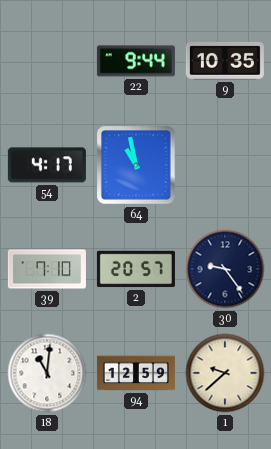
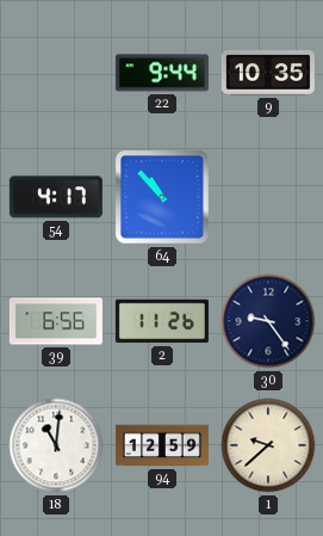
64: 10:58 -> 10:53 (162, 197)
39: 7:10 -> 6:56 (56, 321)
2: 20:57 -> 11:26 (162, 321)
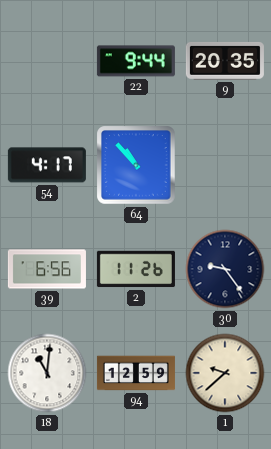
9: 10:35 -> 20:35 (225, 61)
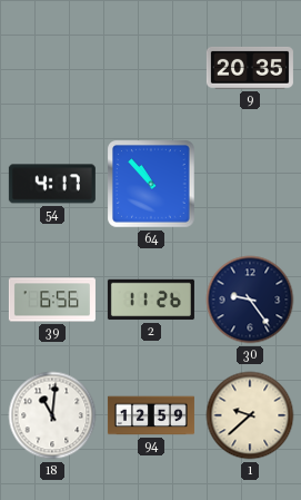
22: 9:44 -> none (136, 61)
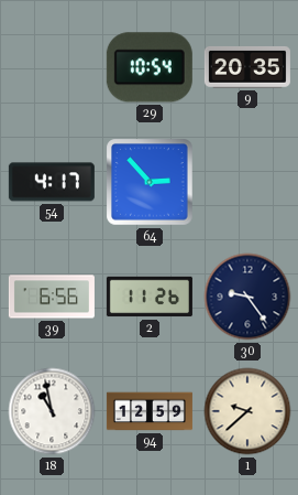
29: none -> 10:54 (150, 67)
64: 10:53 -> 2:53 (150, 182)
18: 11:01 -> 10:58 (52, 411)
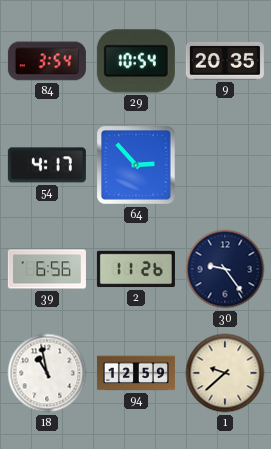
84: none -> 3:54 (47, 61)
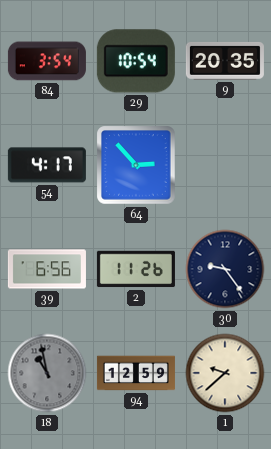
18 dial: white -> grey (47, 373)
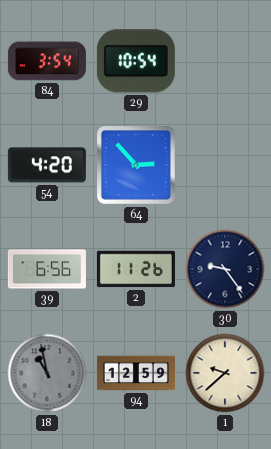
9: 20:35 -> none (225, 61)
54: 4:17 -> 4:20 (47, 165)
